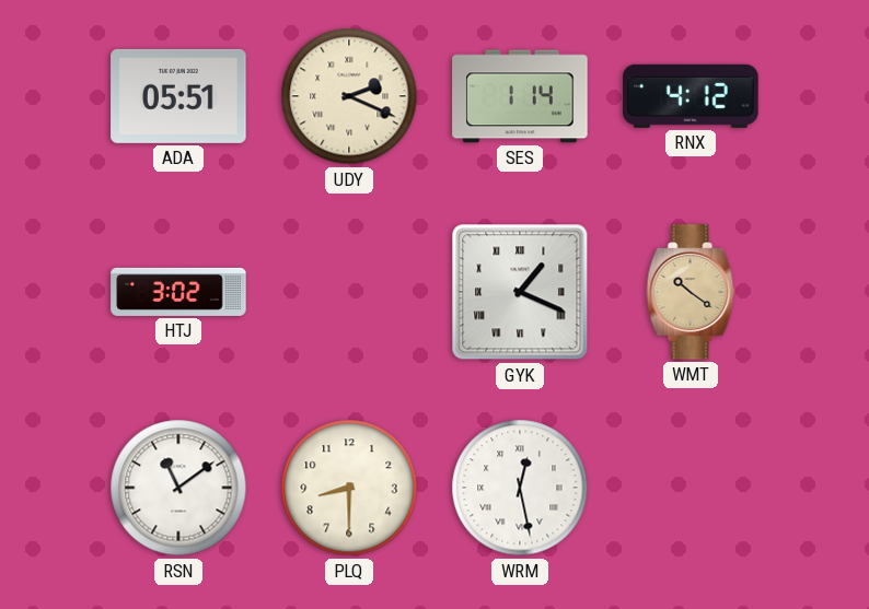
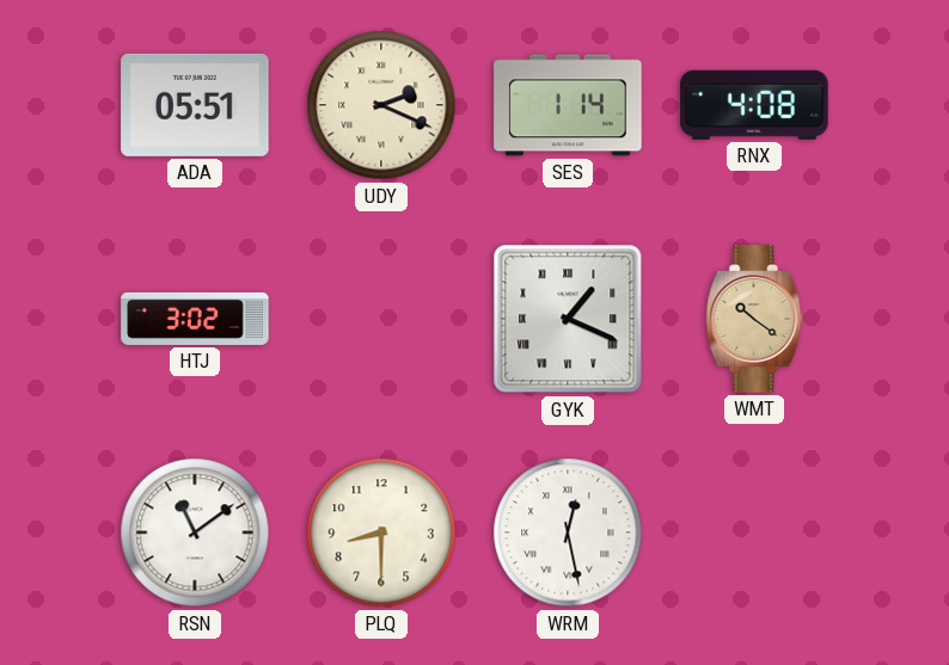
RNX: 4:12 -> 4:08 (754, 105)
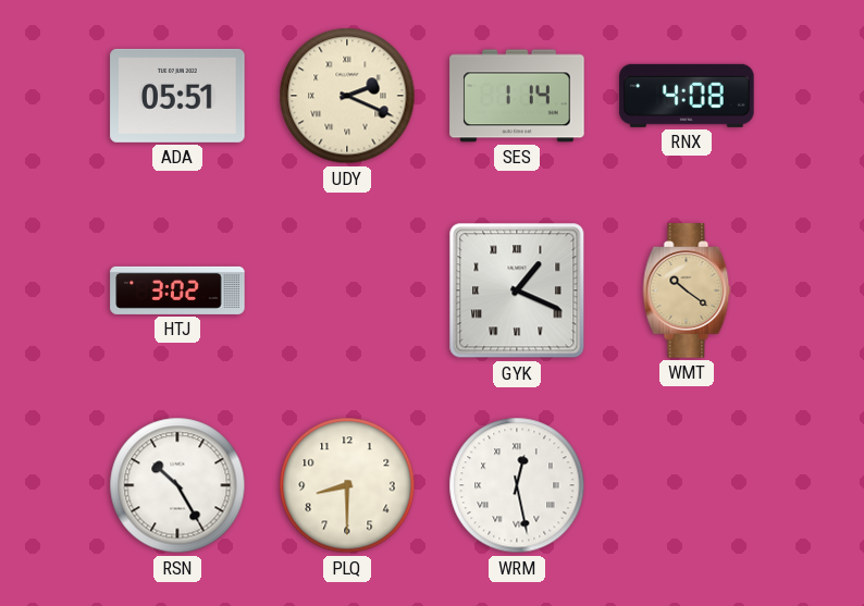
RSN: 11:09 -> 10:25 (177, 485)
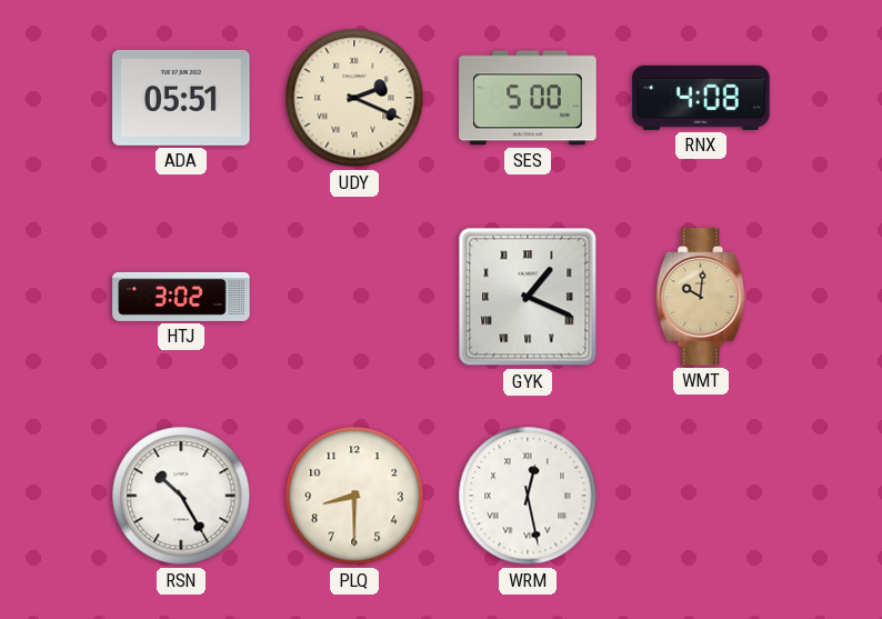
SES: 1:14 -> 5:00 (528, 98)
WMT: 10:21 -> 10:01 (701, 297)
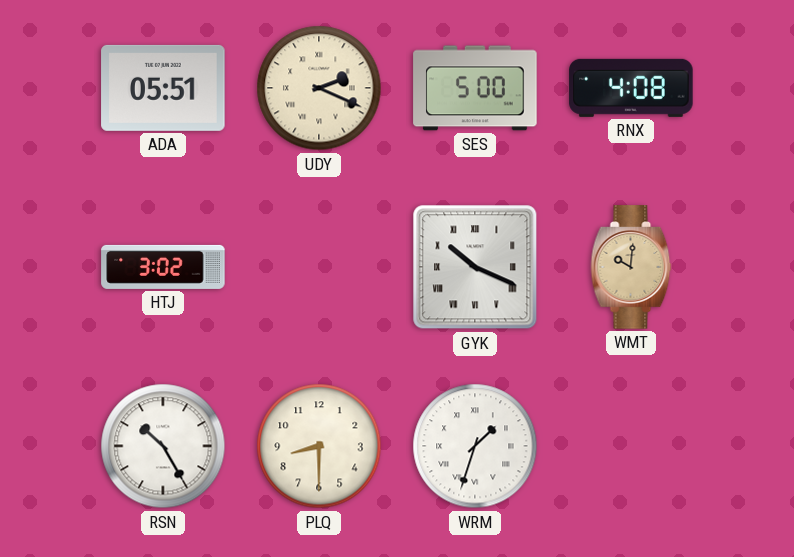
GYK: 1:19 -> 10:19 (475, 267)
WRM: 12:28 -> 1:33 (475, 446)
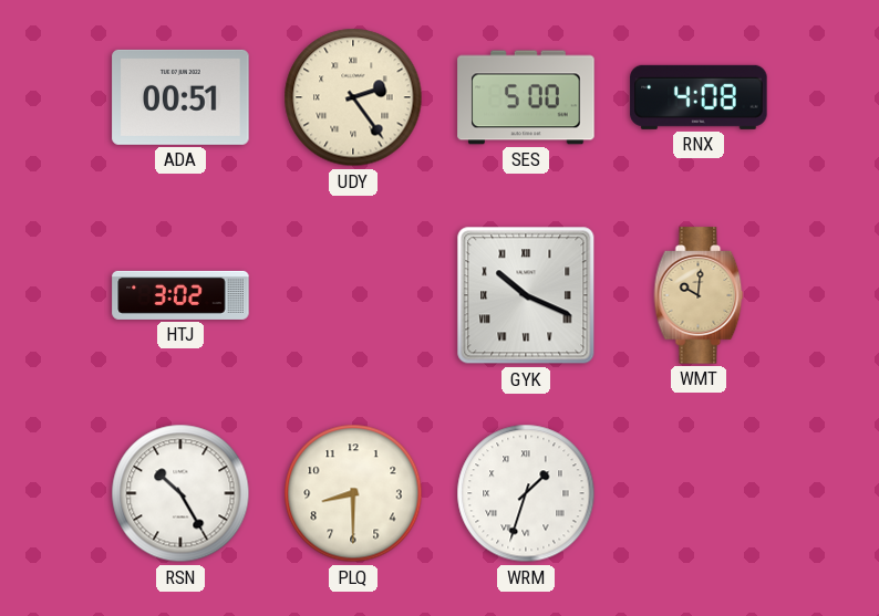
ADA: 05:51 -> 00:51 (180, 97)
UDY: 2:19 -> 2:24 (353, 97)
